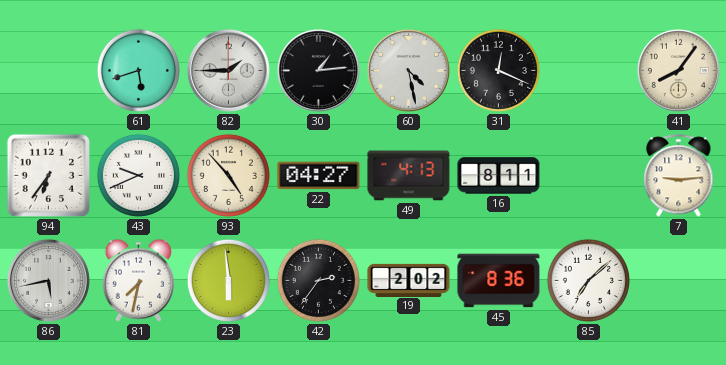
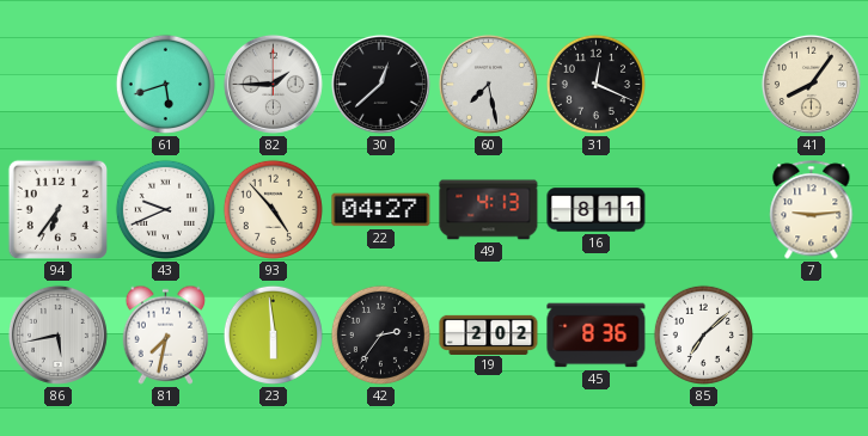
30: 1:14 -> 12:38 (380, 84)
60: 4:28 -> 7:28 (488, 84)
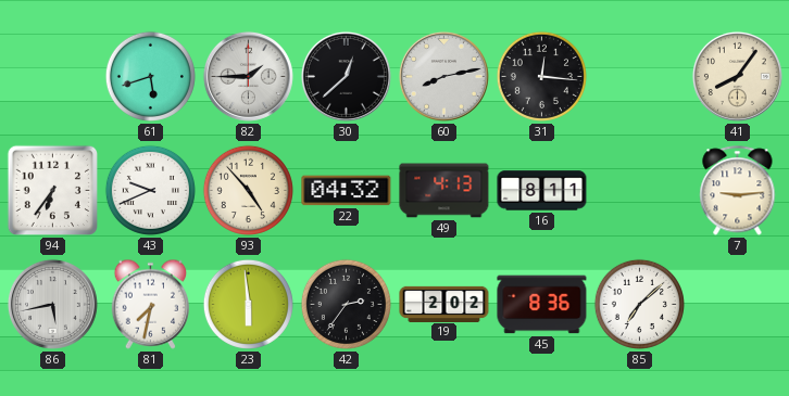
60: 7:28 -> 8:13 (443, 76)
31: 12:19 -> 12:16 (541, 76)
22: 04:27 -> 04:32 (347, 191)
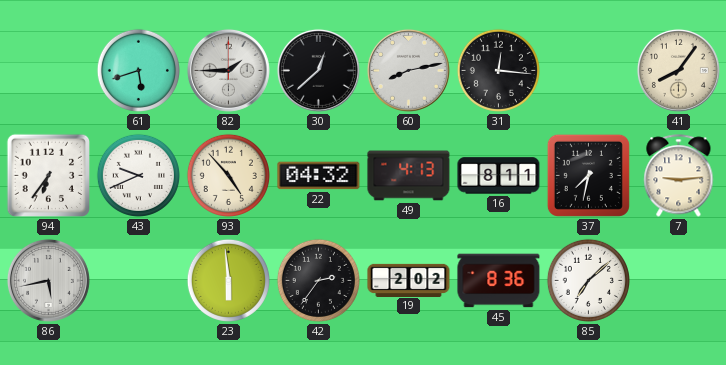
37: none -> 7:32 (588, 175)
81: 7:32 -> none (151, 304)
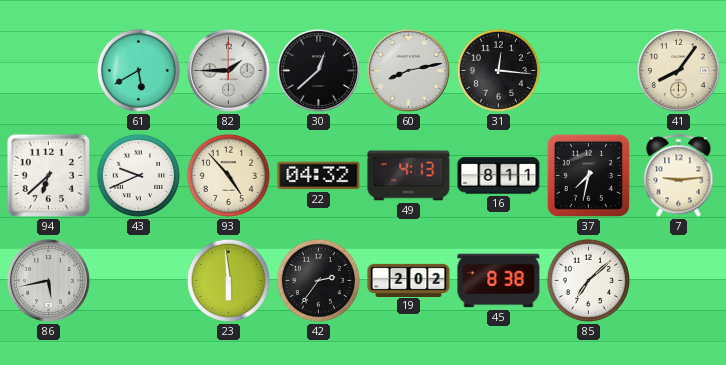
61: 5:42 -> 5:40 (138, 70)
94: 6:36 -> 6:38 (49, 176)
45: 8:36 -> 8:38 (499, 281)
